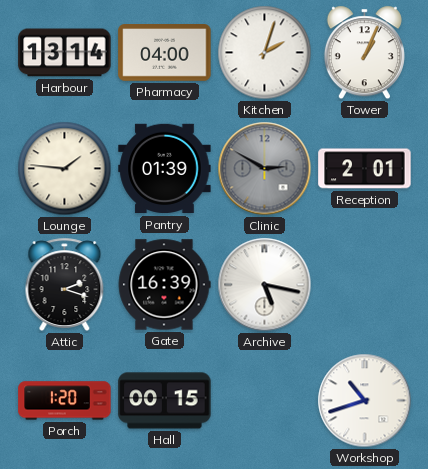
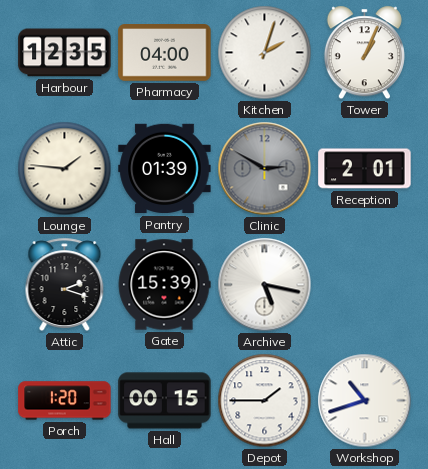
Harbour: 13:14 -> 12:35 (65, 53)
Gate: 16:39 -> 15:39 (164, 285)
Depot: none -> 1:45 (265, 401)
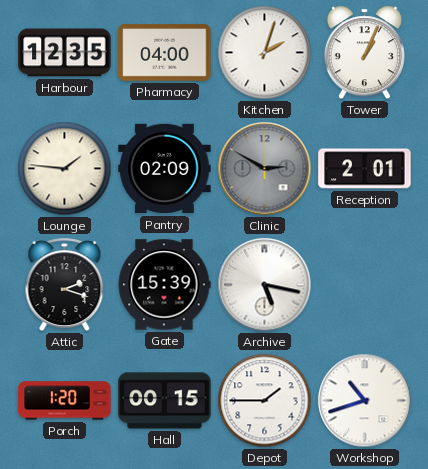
Pantry: 01:39 -> 02:09 (165, 169)
